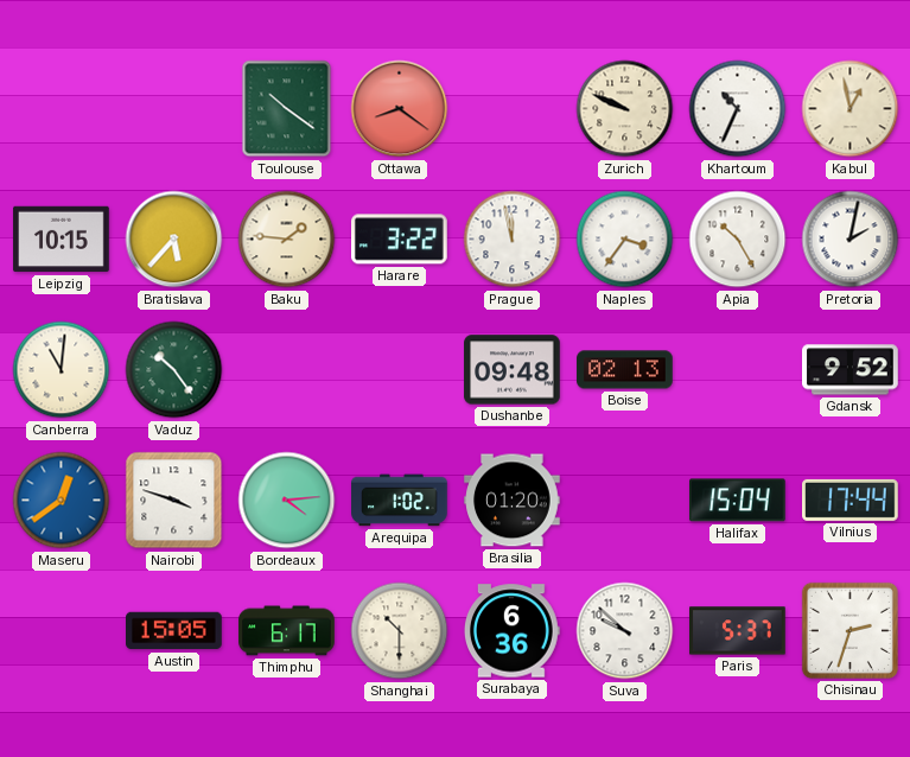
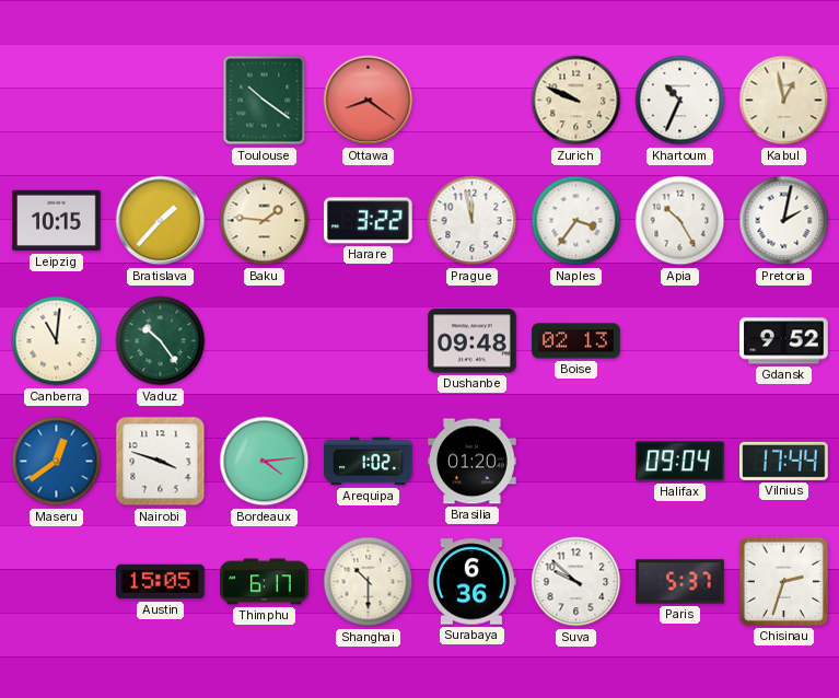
Bratislava: 5:37 -> 1:37 (161, 221)
Halifax: 15:04 -> 09:04 (680, 462)
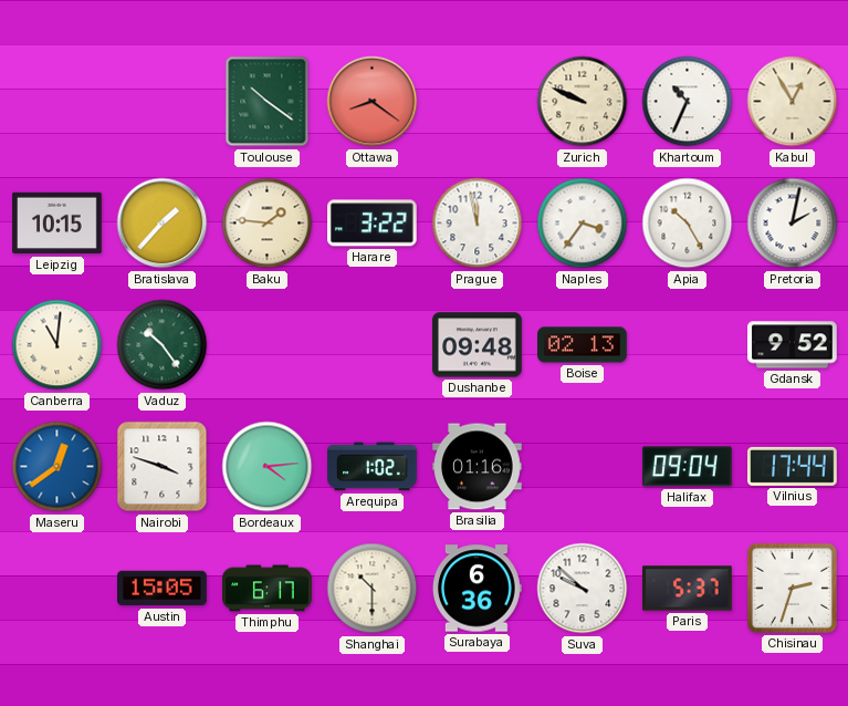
Kabul: 12:58 -> 12:55 (793, 102)
Brasilia: 01:20 -> 01:16 (478, 467)
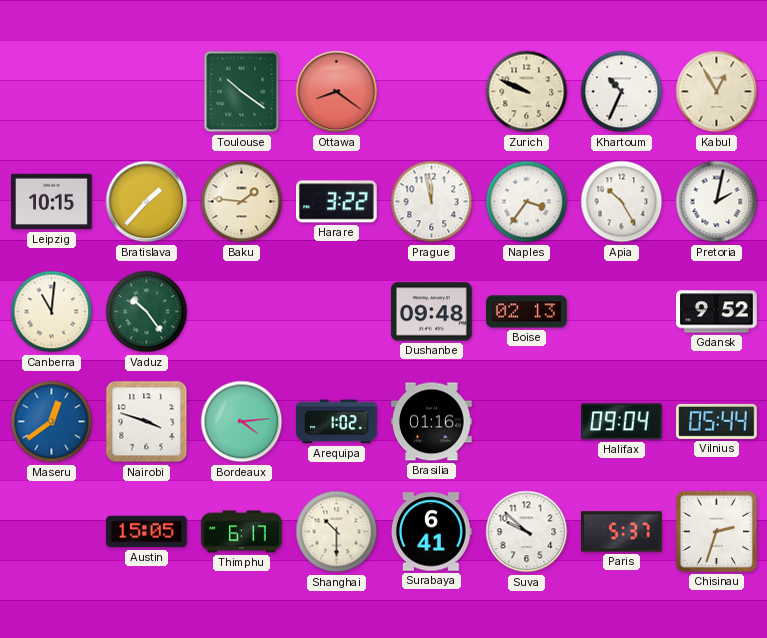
Vilnius: 17:44 -> 05:44 (717, 421)
Surabaya: 6:36 -> 6:41 (432, 532)
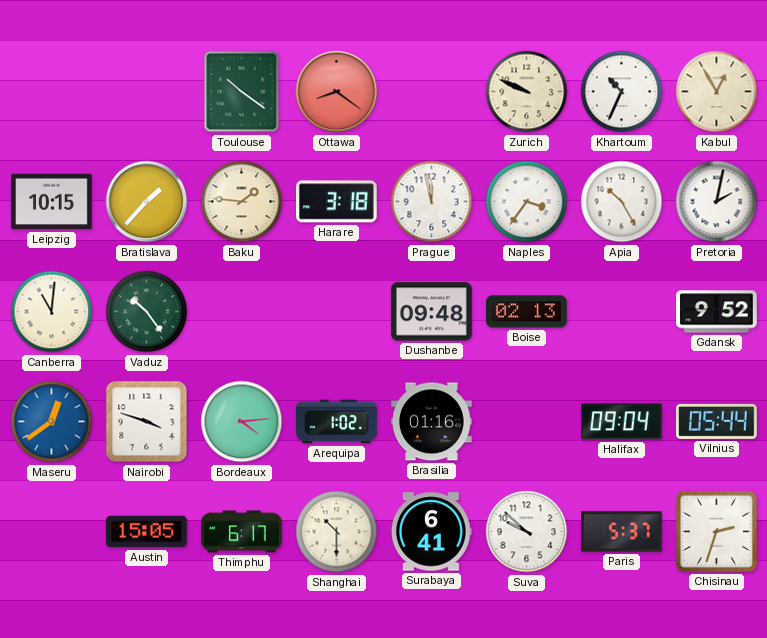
Harare: 3:22 -> 3:18 (337, 202)
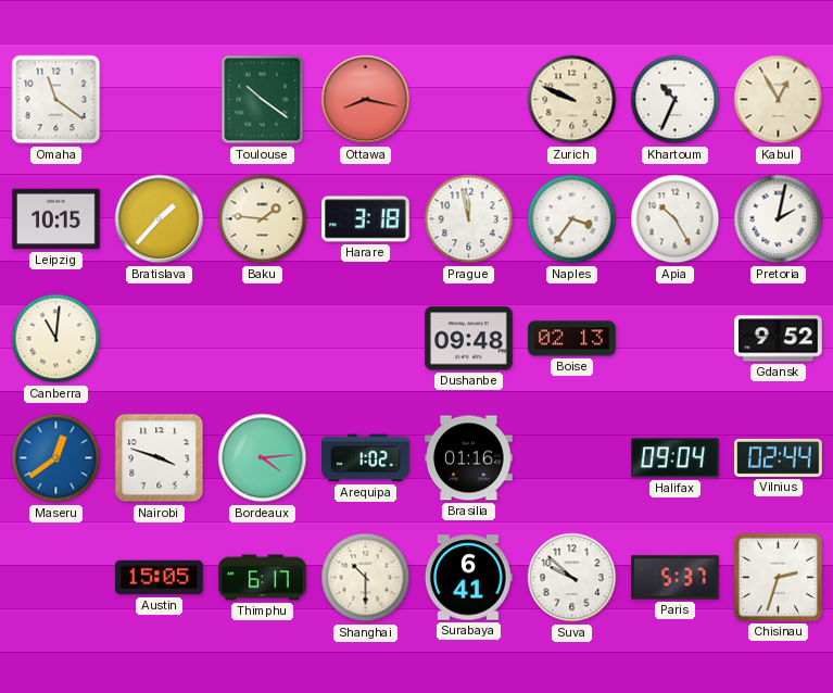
Omaha: none -> 11:21 (56, 100)
Ottawa: 8:21 -> 8:17 (366, 100)
Vaduz: 10:24 -> none (147, 312)
Vilnius: 05:44 -> 02:44 (779, 457)
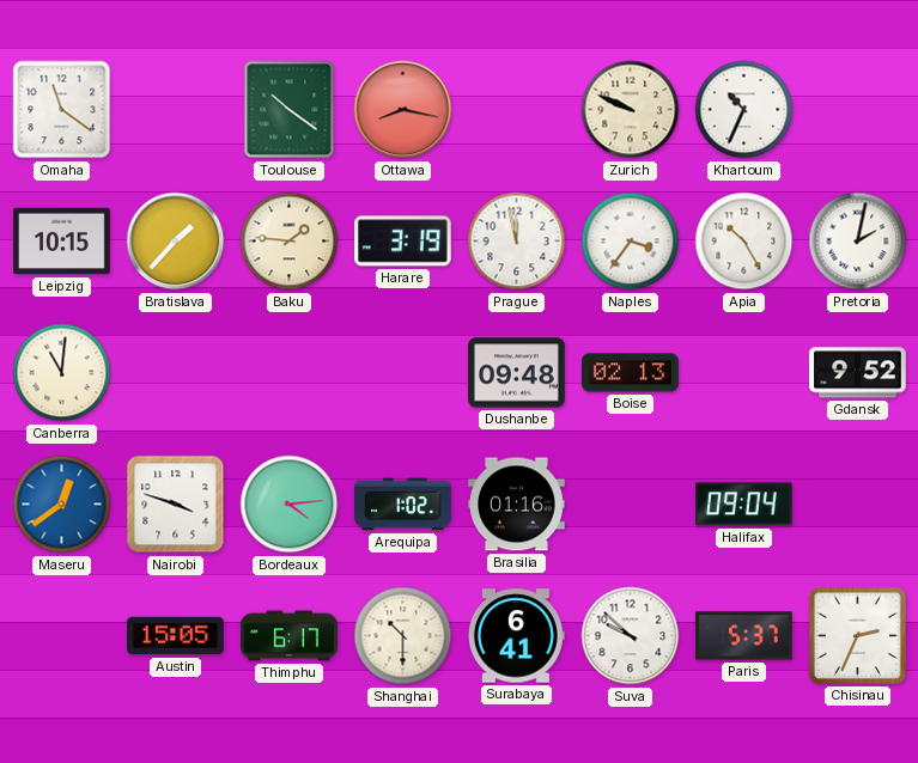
Kabul: 12:55 -> none (779, 100)
Harare: 3:18 -> 3:19 (403, 242)
Vilnius: 02:44 -> none (779, 457)
Chisinau: 2:33 -> 2:34 (857, 635)
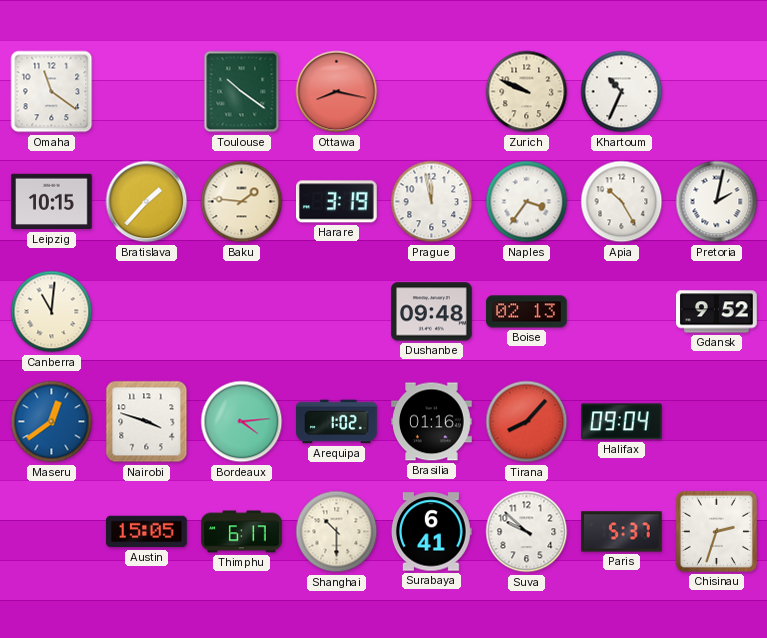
Tirana: none -> 8:07 (527, 422)
Chisinau: 2:34 -> 2:33 (716, 531)
